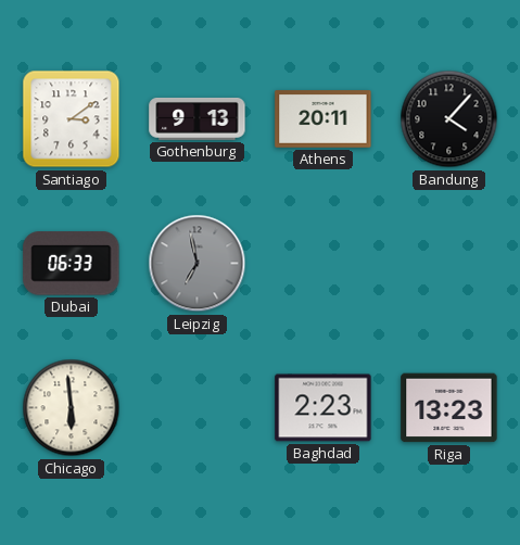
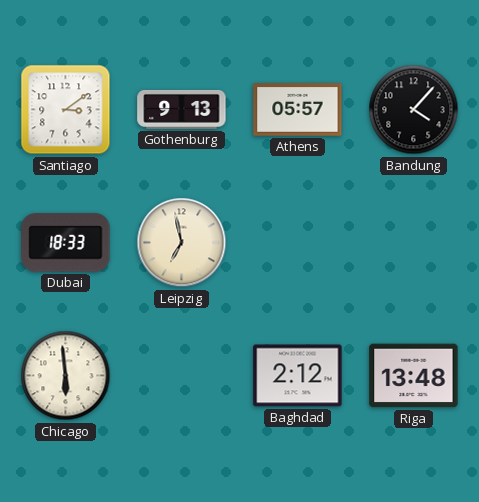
Athens: 20:11 -> 05:57 (298, 110)
Dubai: 06:33 -> 18:33 (66, 243)
Leipzig dial: grey -> cream (182, 243)
Baghdad: 2:23 -> 2:12 (298, 376)
Riga: 13:23 -> 13:48 (414, 376)
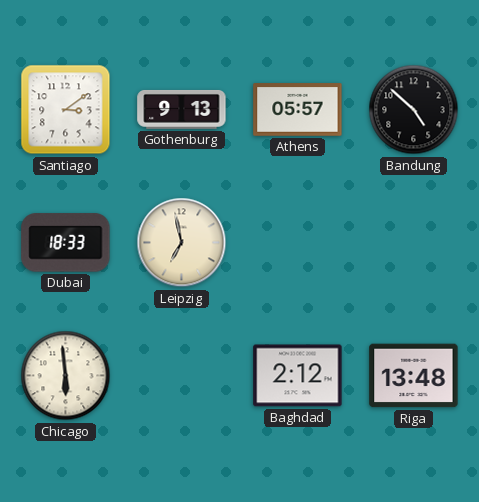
Bandung: 4:07 -> 4:52 (414, 110)
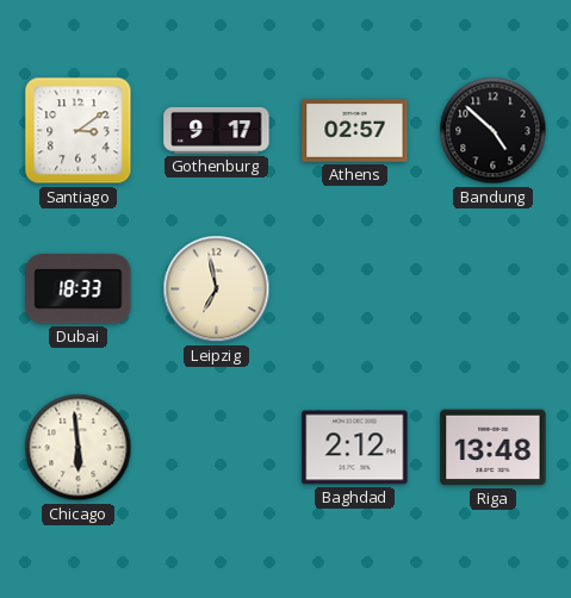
Gothenburg: 9:13 -> 9:17 (217, 130)
Athens: 05:57 -> 02:57 (355, 131)
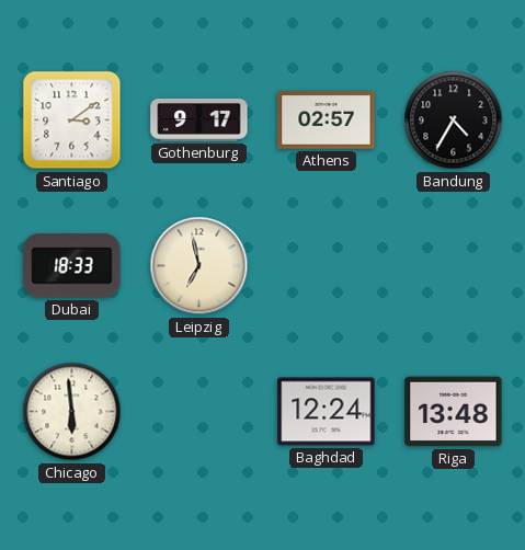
Bandung: 4:52 -> 4:35 (454, 121)
Baghdad: 2:12 -> 12:24 (327, 412)
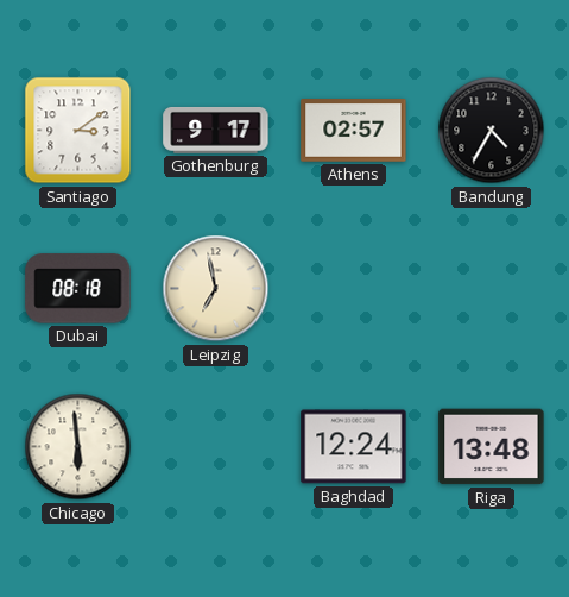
Dubai: 18:33 -> 08:18 (78, 289)
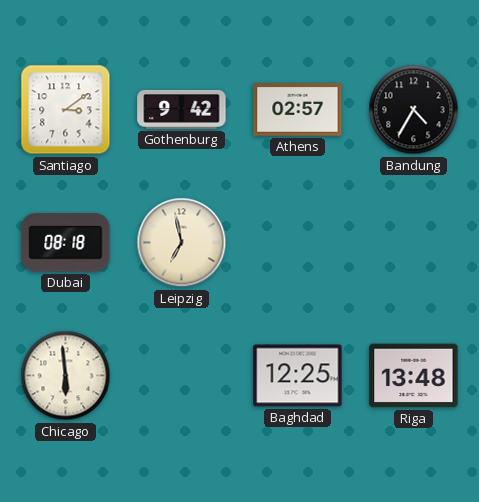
Gothenburg: 9:17 -> 9:42 (182, 109)
Baghdad: 12:24 -> 12:25 (298, 376)
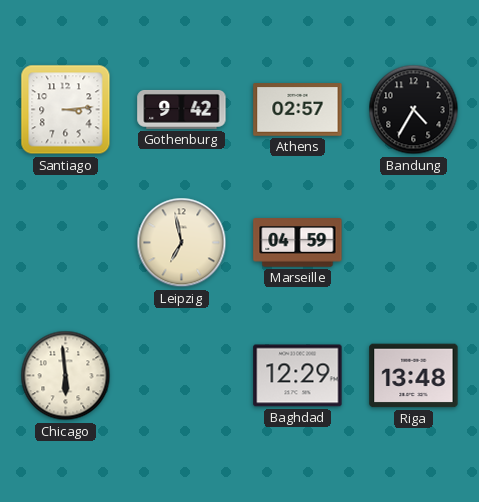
Santiago: 3:09 -> 3:14 (66, 110)
Dubai: 08:18 -> none (66, 243)
Marseille: none -> 04:59 (298, 243)
Baghdad: 12:25 -> 12:29 (298, 376)
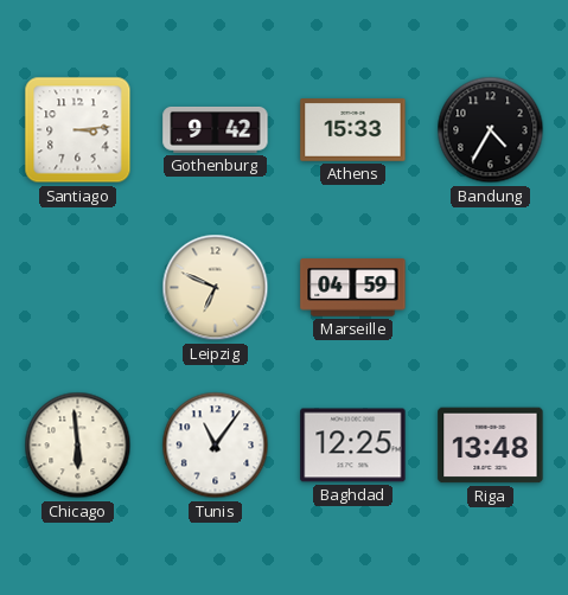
Athens: 02:57 -> 15:33 (353, 130)
Leipzig: 6:58 -> 6:49 (216, 288)
Tunis: none -> 11:06 (216, 446)
Baghdad: 12:29 -> 12:25 (353, 446)
